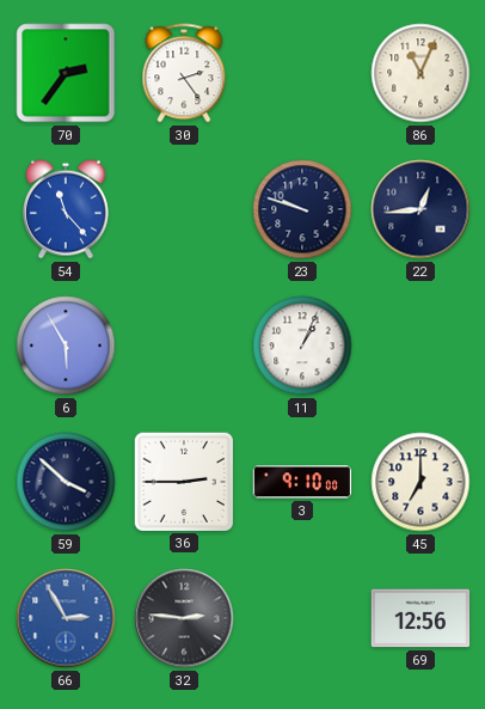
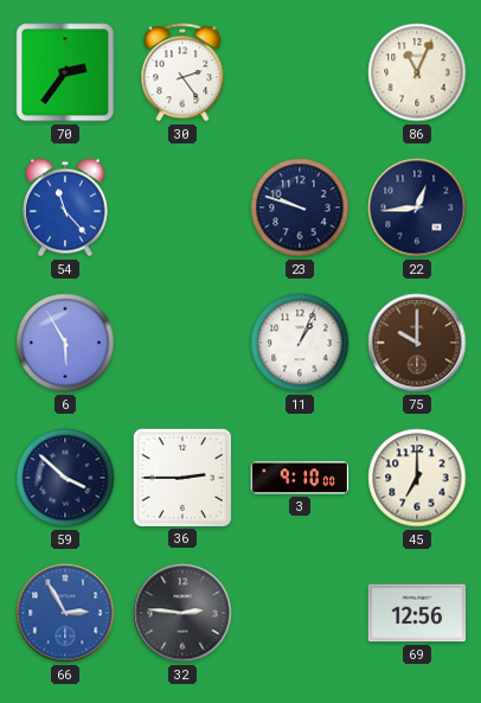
75: none -> 10:00 (417, 343)
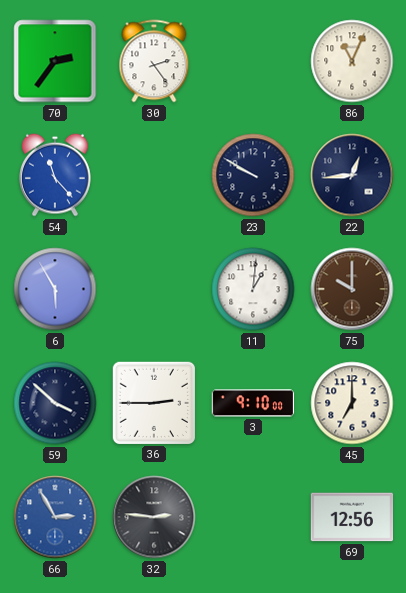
23: 9:48 -> 9:50 (253, 175)
11: 1:04 -> 1:01 (253, 289)
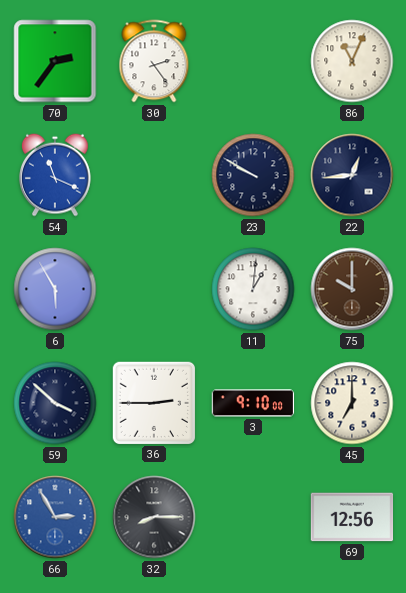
54: 11:23 -> 11:19 (56, 175)
32: 2:46 -> 8:15 (154, 517)
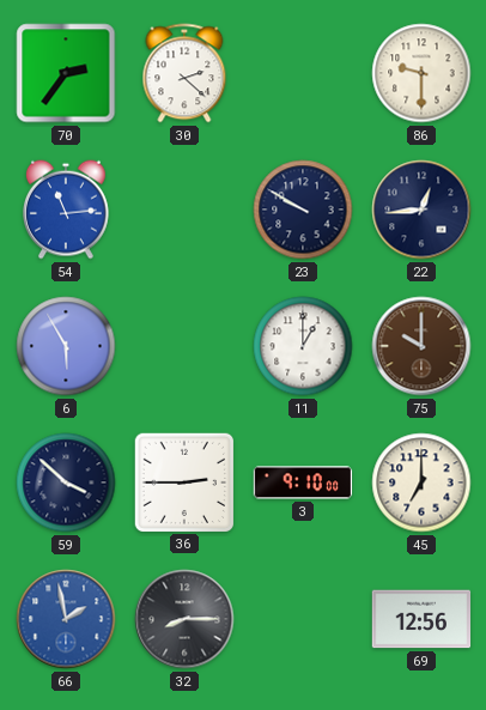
30: 2:24 -> 2:22 (184, 73)
86: 11:04 -> 9:30 (421, 73)
54: 11:19 -> 11:14 (67, 210)
11: 1:01 -> 1:00 (303, 346)
66: 2:55 -> 1:58 (66, 619)
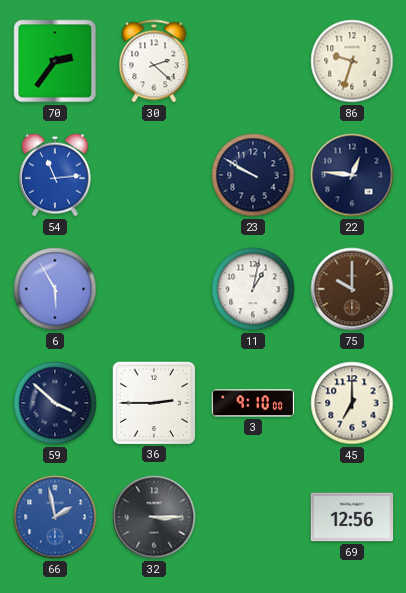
86: 9:30 -> 9:33 (352, 61)
22: 12:44 -> 12:46 (352, 175)
11: 1:00 -> 1:02 (253, 289)
32: 8:15 -> 3:15 (154, 517)
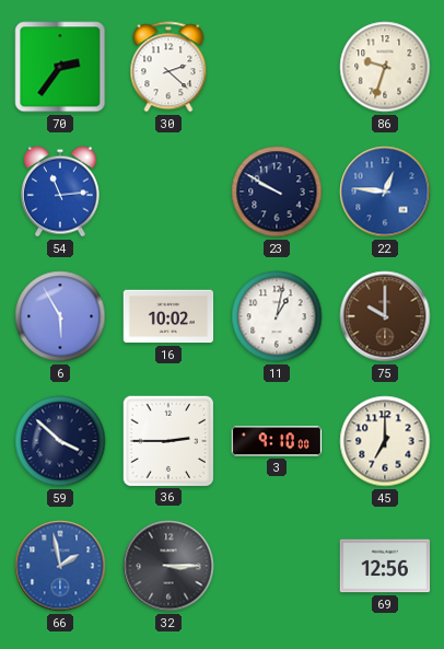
22 dial: navy -> blue (385, 192)
16: none -> 10:02 (168, 316)
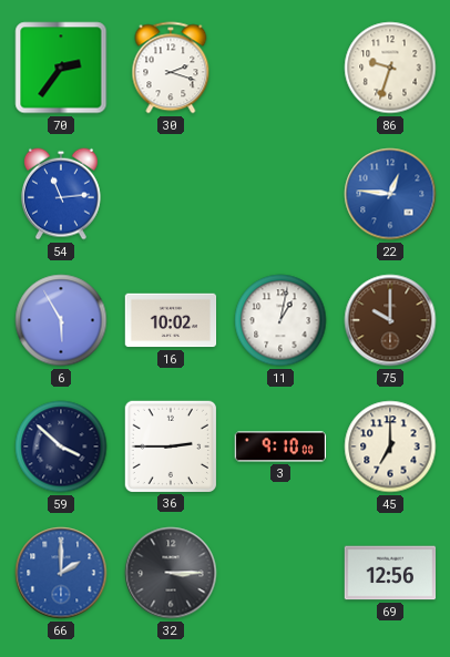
30: 2:22 -> 2:18 (171, 68)
23: 9:50 -> none (277, 192)
66: 1:58 -> 2:00 (61, 573)
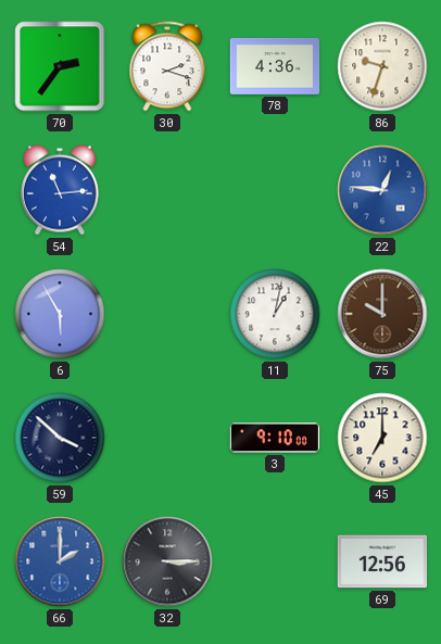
78: none -> 4:36 (275, 66)
16: 10:02 -> none (171, 320)
36: 2:45 -> none (170, 445)
